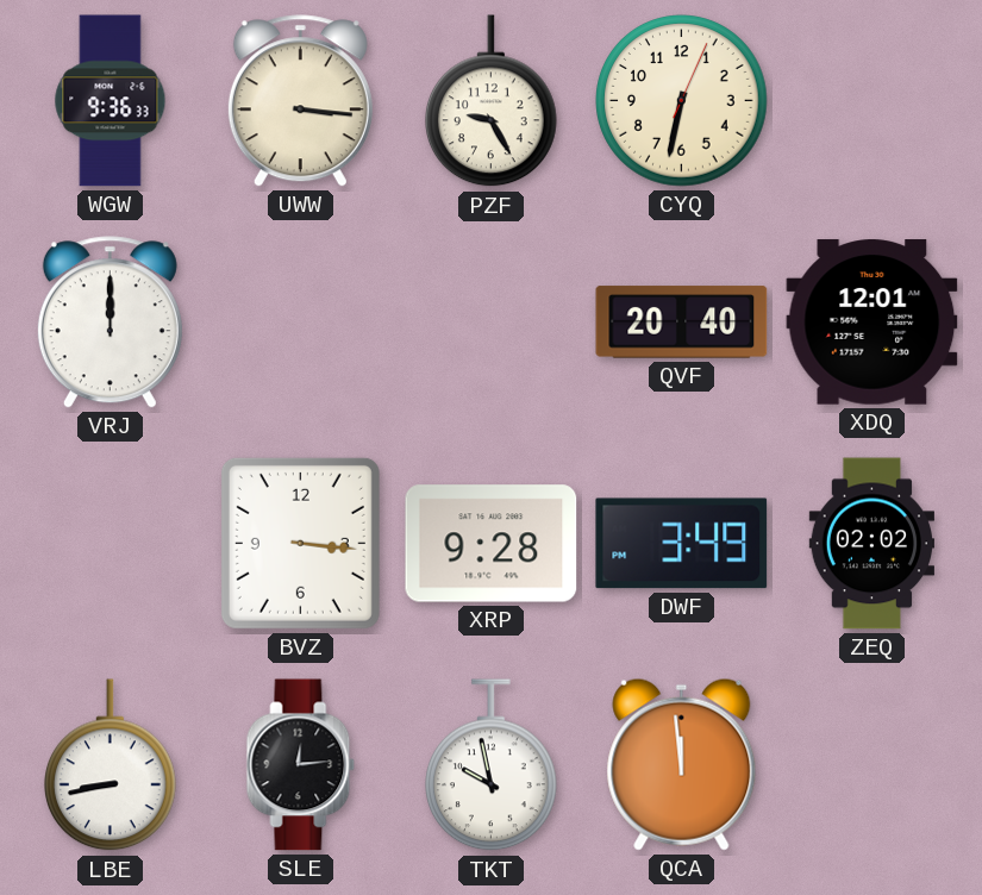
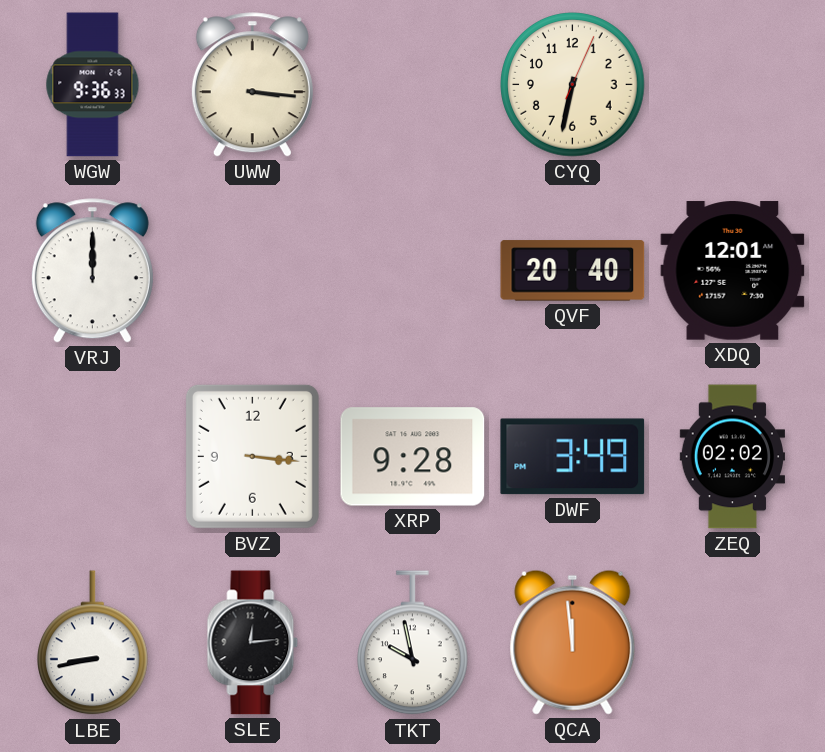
PZF: 9:25 -> none (492, 101)
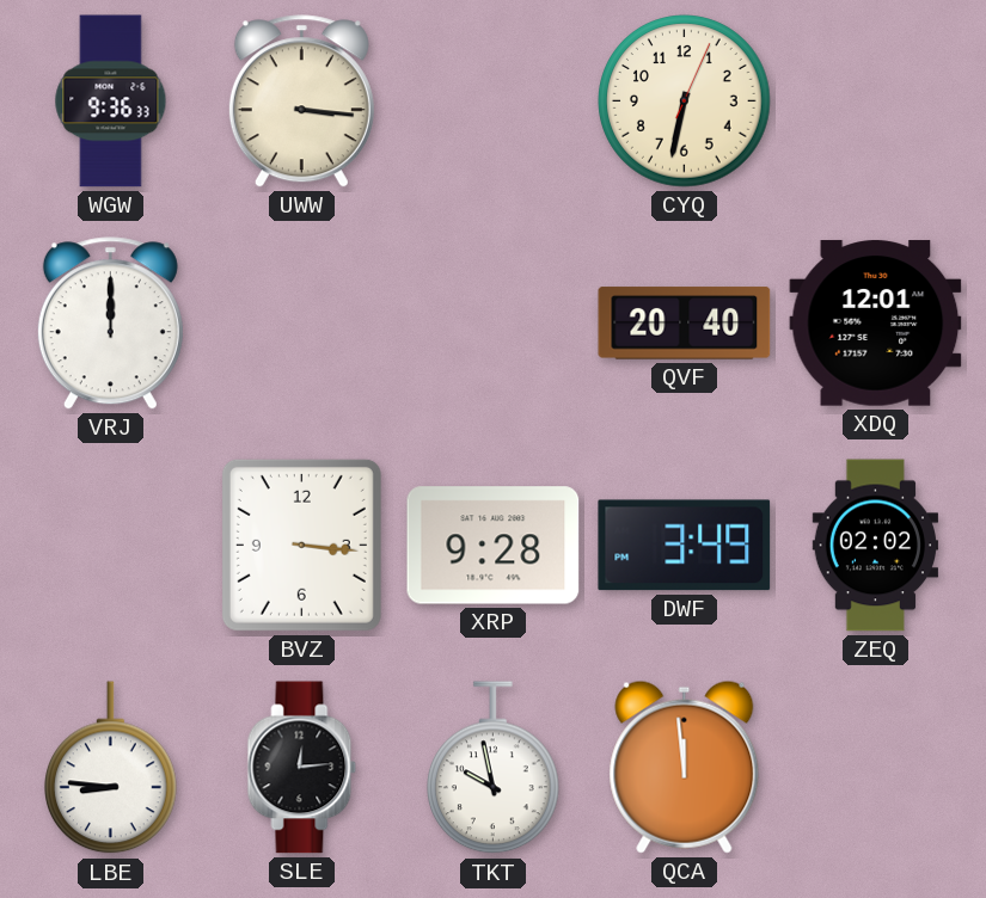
LBE: 8:43 -> 8:46 (111, 768)
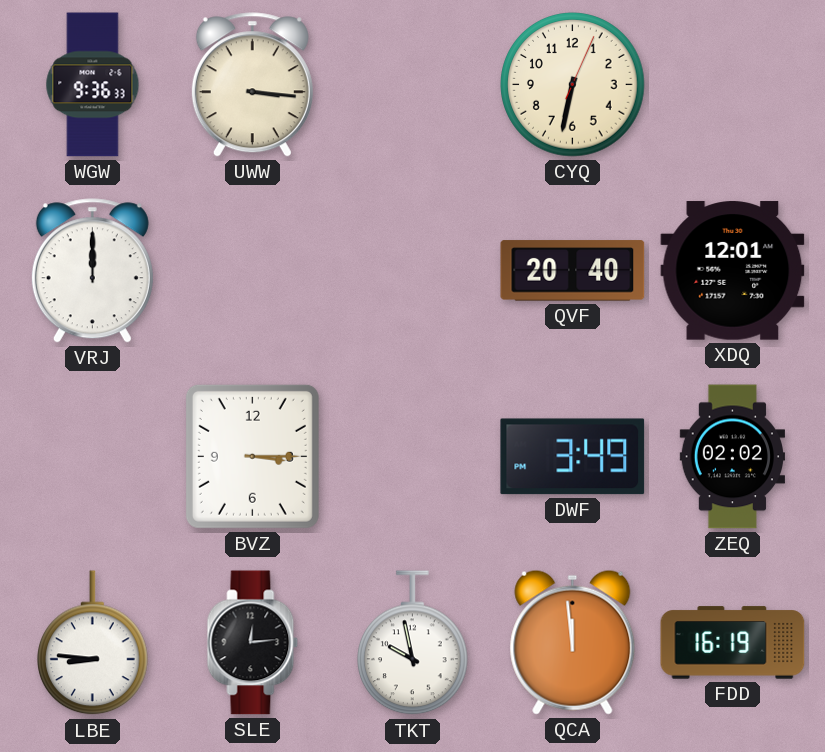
BVZ: 3:16 -> 3:15 (252, 456)
XRP: 9:28 -> none (494, 546)
FDD: none -> 16:19 (733, 643)
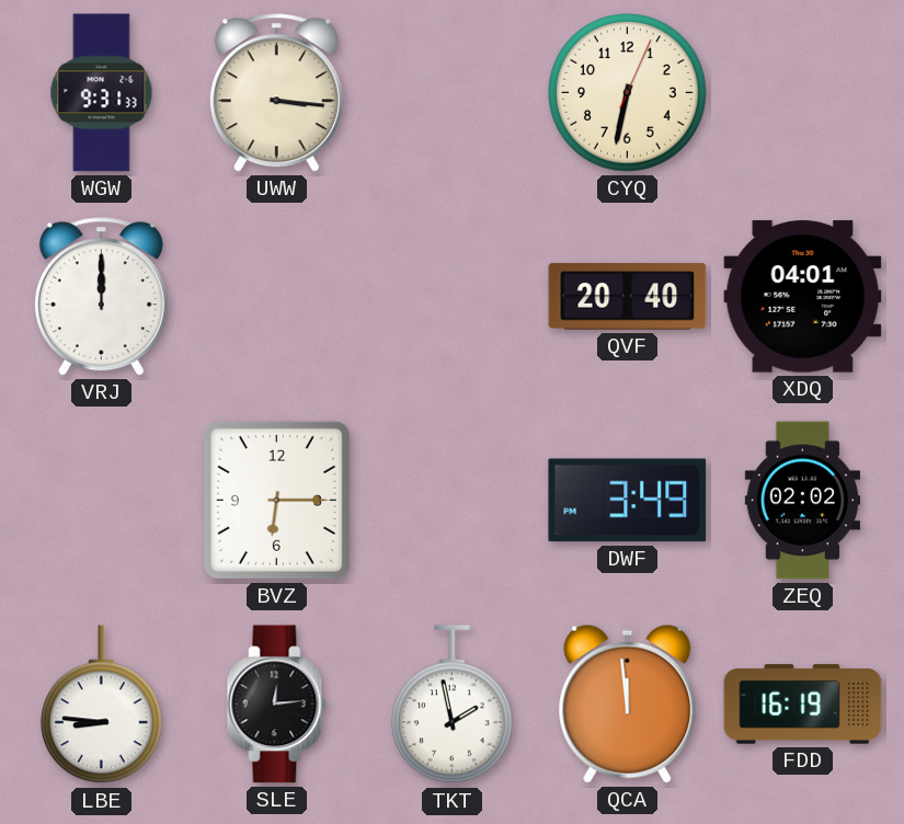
WGW: 9:36 -> 9:31 (102, 93)
XDQ: 12:01 -> 04:01 (803, 297)
BVZ: 3:15 -> 6:15 (276, 500)
TKT: 9:58 -> 1:58 (453, 705)
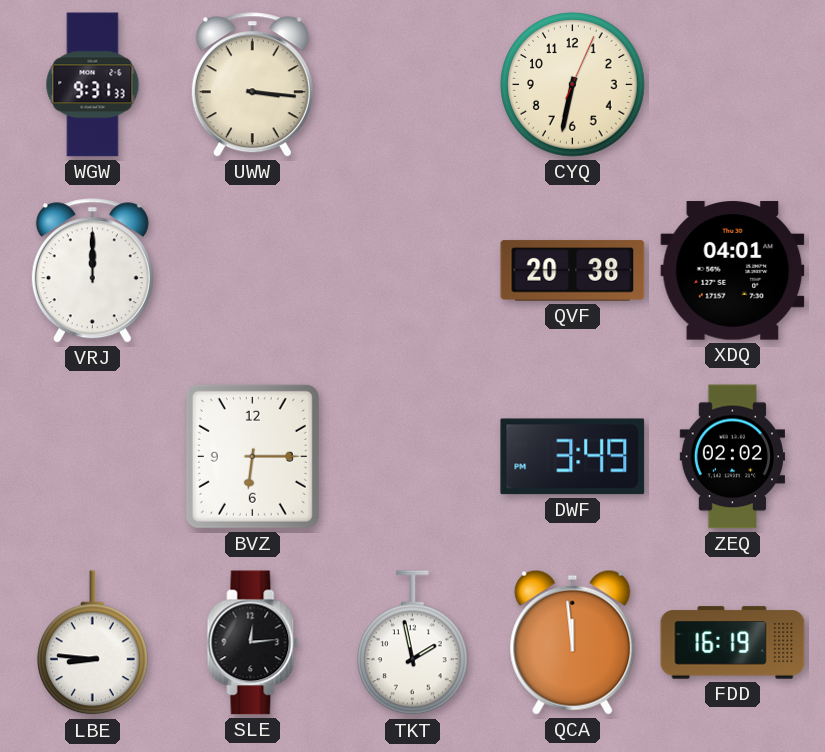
QVF: 20:40 -> 20:38 (573, 271)
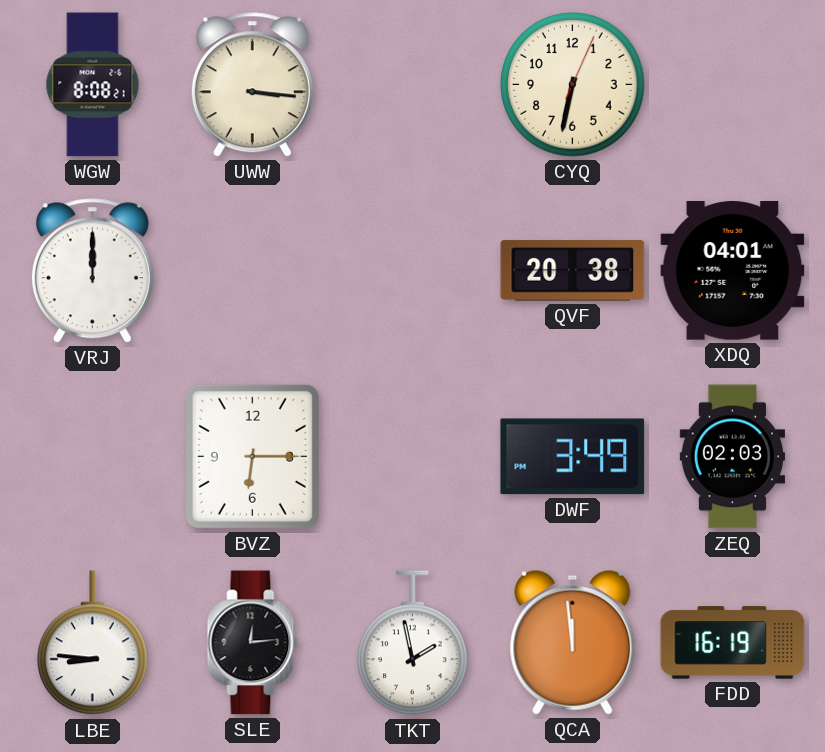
WGW: 9:31 -> 8:08 (93, 85)
ZEQ: 02:02 -> 02:03 (732, 457)
